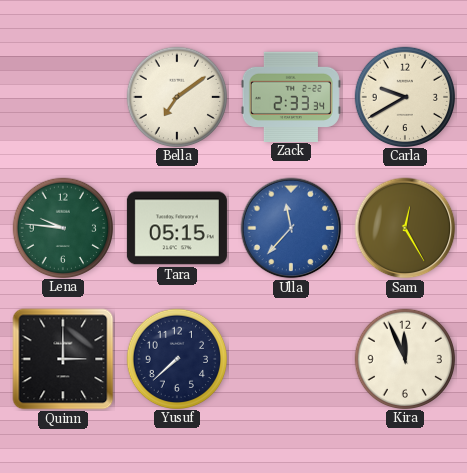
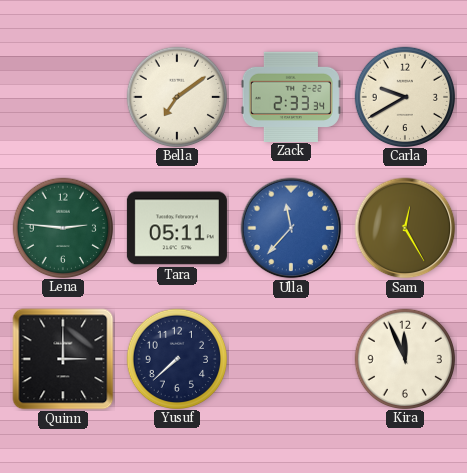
Lena: 9:46 -> 2:46 (62, 227)
Tara: 05:15 -> 05:11 (177, 228)
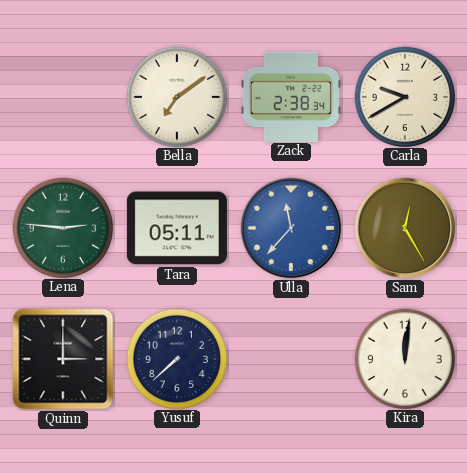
Zack: 2:33 -> 2:38 (291, 96)
Kira: 11:56 -> 12:01 (404, 358)
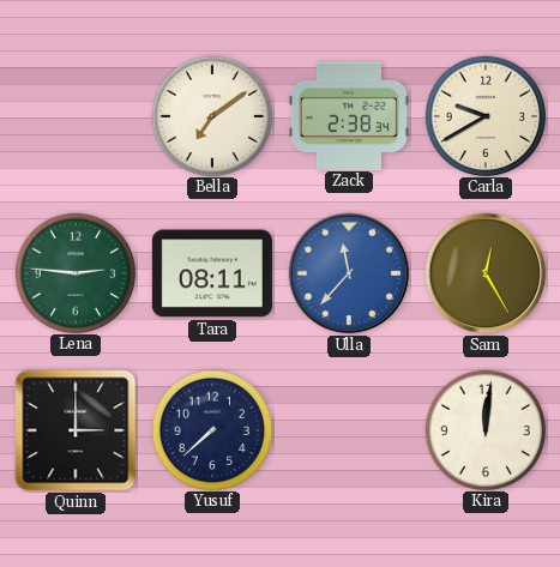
Tara: 05:11 -> 08:11 (212, 273)
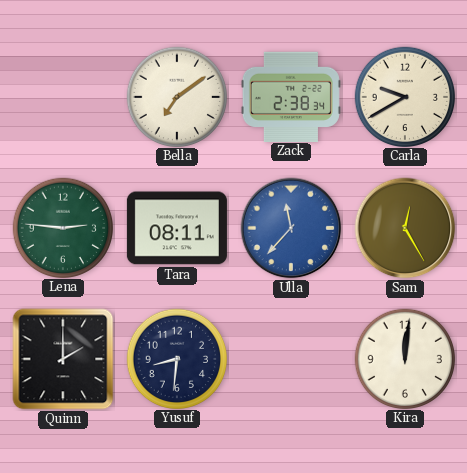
Quinn: 3:00 -> 2:00 (63, 359)
Yusuf: 7:38 -> 8:31 (176, 358)
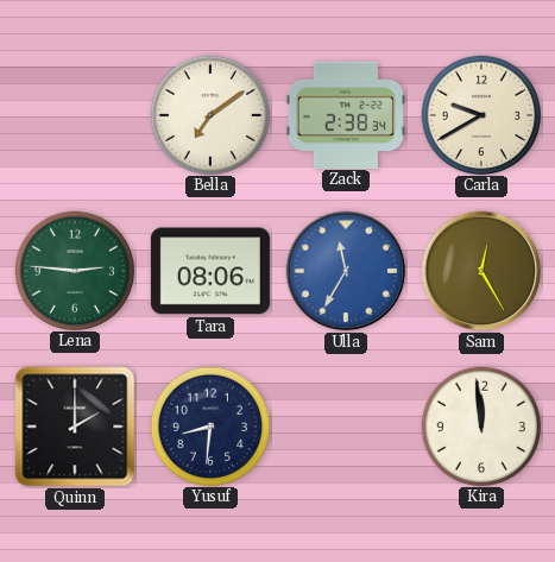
Tara: 08:11 -> 08:06 (210, 271)
Ulla: 11:37 -> 11:35 (346, 271)
Kira: 12:01 -> 11:59 (480, 425)
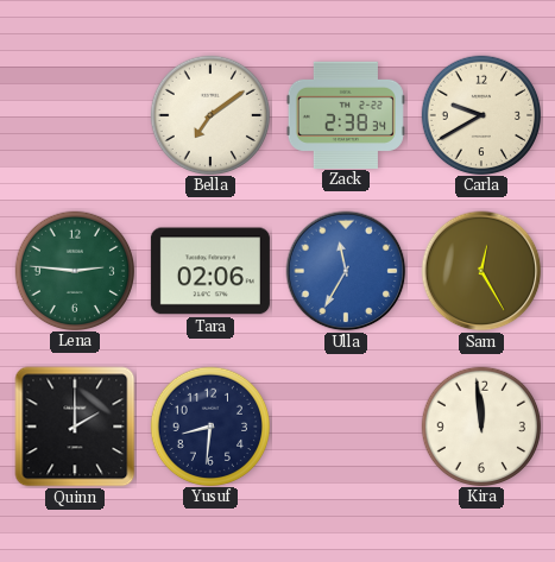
Tara: 08:06 -> 02:06 (210, 271)
